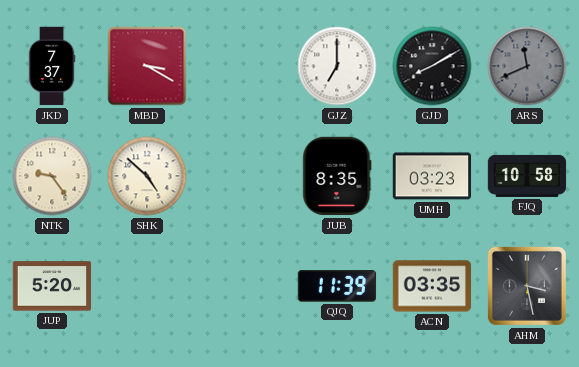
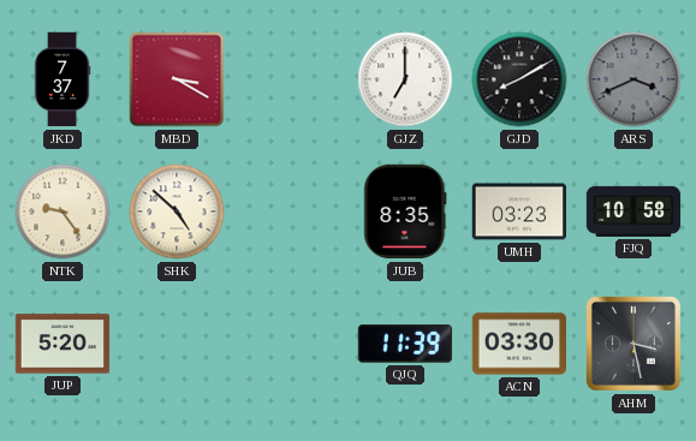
ARS: 11:41 -> 3:41 (633, 79)
ACN: 03:35 -> 03:30 (519, 344)
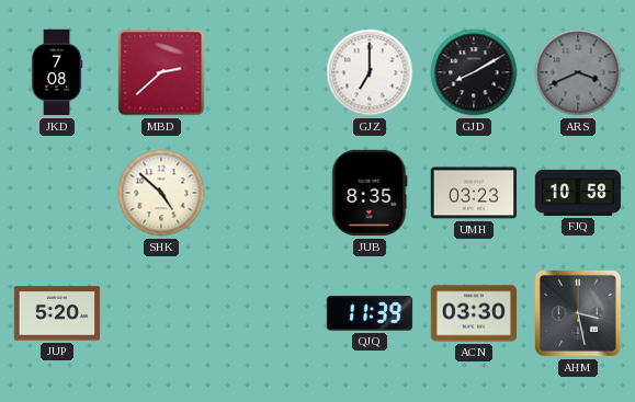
JKD: 7:37 -> 7:08 (57, 72)
MBD: 3:20 -> 2:38 (161, 72)
NTK: 9:24 -> none (63, 211)
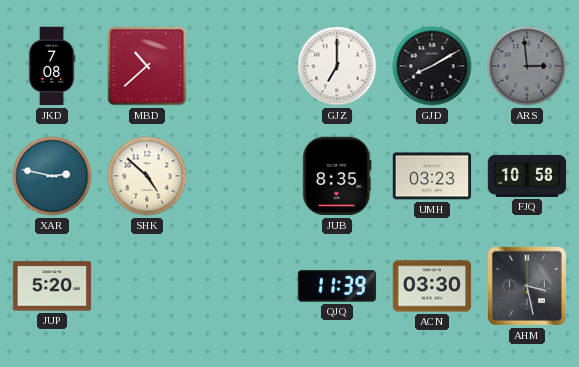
MBD: 2:38 -> 10:38 (147, 66)
ARS: 3:41 -> 2:59 (527, 66)
XAR: none -> 2:47 (52, 176)
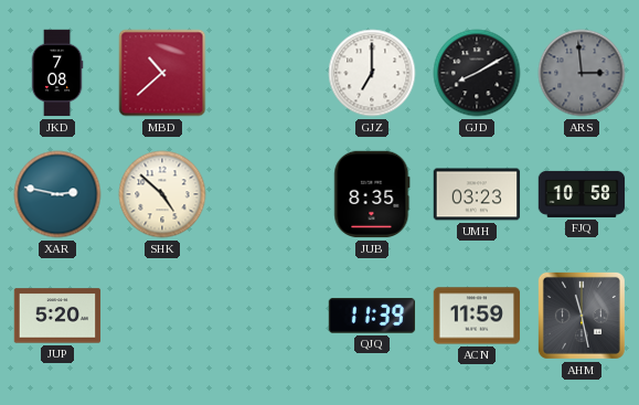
ACN: 03:30 -> 11:59 (477, 316)
AHM: 3:28 -> 11:28 (582, 316)
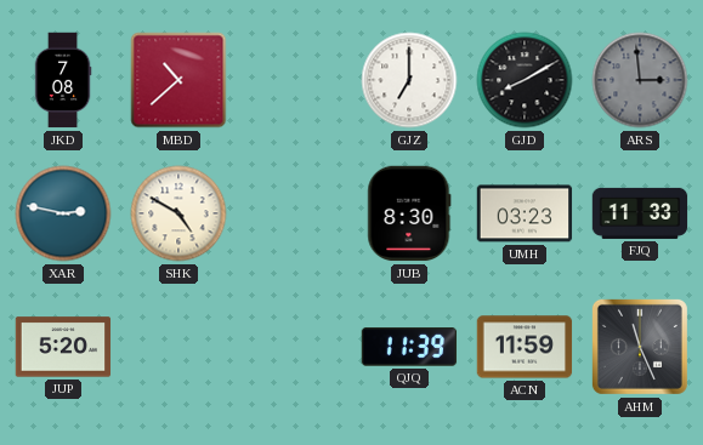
SHK: 4:52 -> 4:50 (178, 213)
JUB: 8:35 -> 8:30 (409, 213)
FJQ: 10:58 -> 11:33 (640, 213)
AHM: 11:28 -> 11:26 (640, 347)
